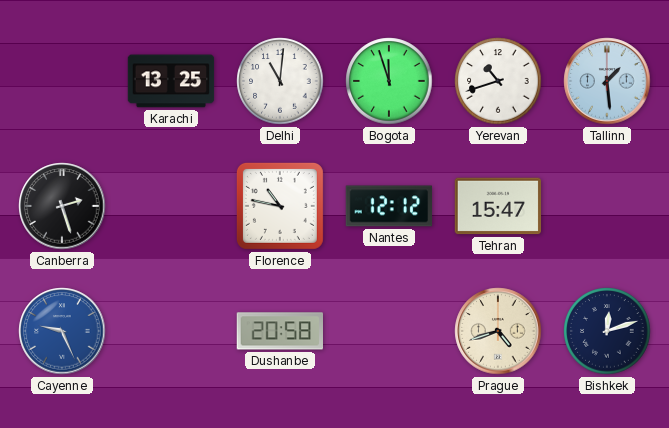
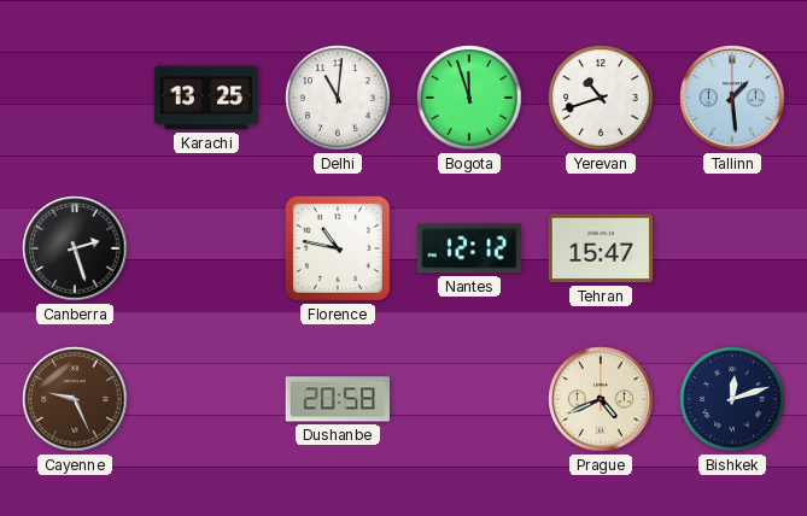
Cayenne dial: blue -> brown (75, 399)
Prague: 4:42 -> 4:41 (601, 399)
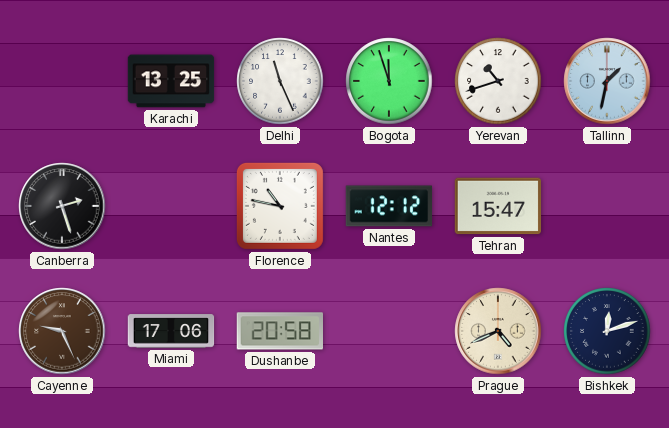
Delhi: 11:01 -> 11:26 (280, 81)
Tallinn: 1:29 -> 1:32 (607, 81)
Miami: none -> 17:06 (171, 331)
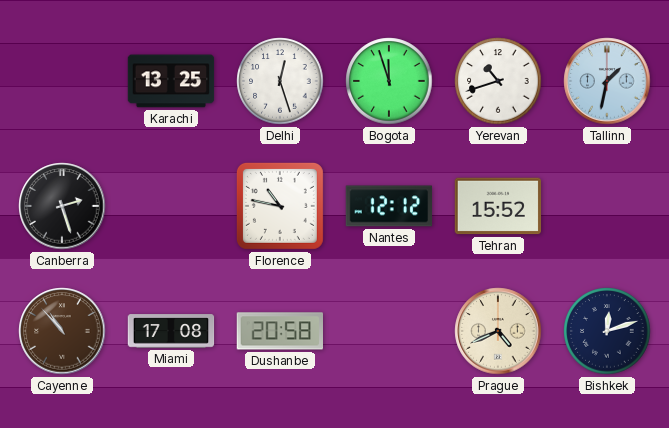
Delhi: 11:26 -> 12:27 (280, 81)
Tehran: 15:47 -> 15:52 (498, 206)
Cayenne: 9:26 -> 10:53 (62, 331)
Miami: 17:06 -> 17:08 (171, 331)
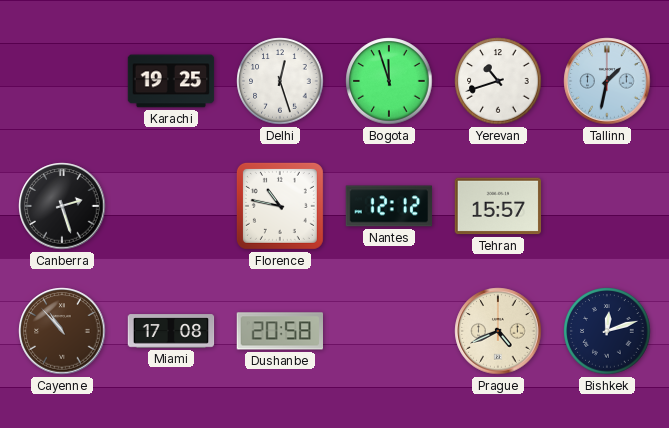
Karachi: 13:25 -> 19:25 (171, 81)
Tehran: 15:52 -> 15:57 (498, 206)
